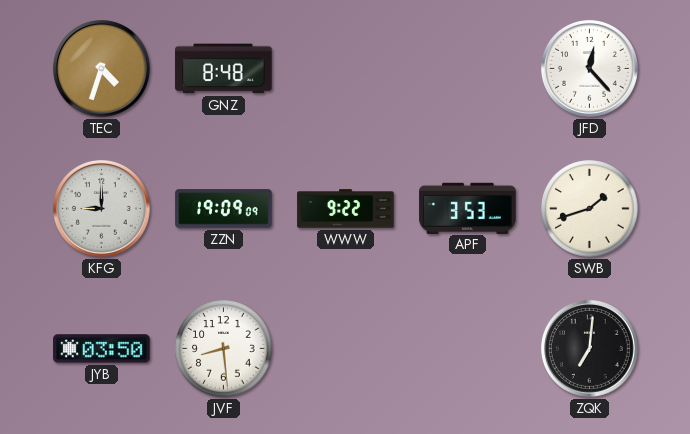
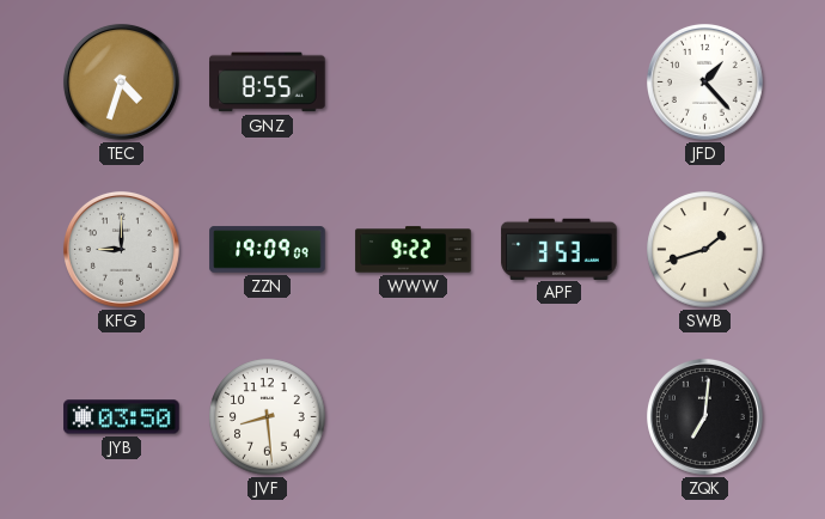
GNZ: 8:48 -> 8:55 (268, 83)
JFD: 12:23 -> 1:23 (704, 81)
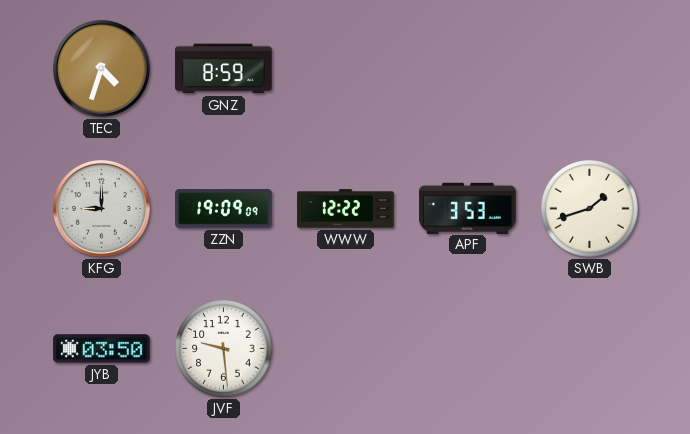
GNZ: 8:55 -> 8:59 (224, 69)
JFD: 1:23 -> none (704, 81)
WWW: 9:22 -> 12:22 (346, 209)
JVF: 8:29 -> 9:29 (224, 349)
ZQK: 7:01 -> none (704, 416)
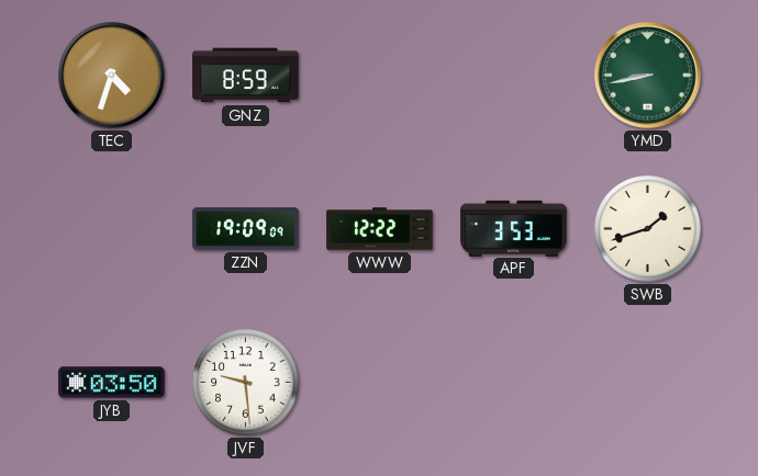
YMD: none -> 8:43 (647, 75)
KFG: 9:00 -> none (101, 208)
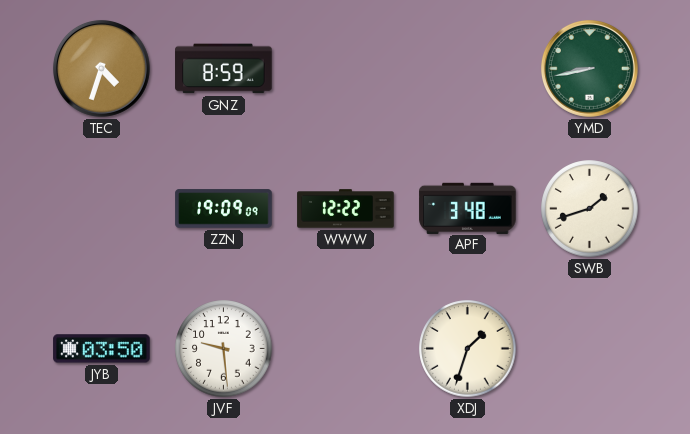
APF: 3:53 -> 3:48 (468, 208)
XDJ: none -> 1:33 (468, 349)
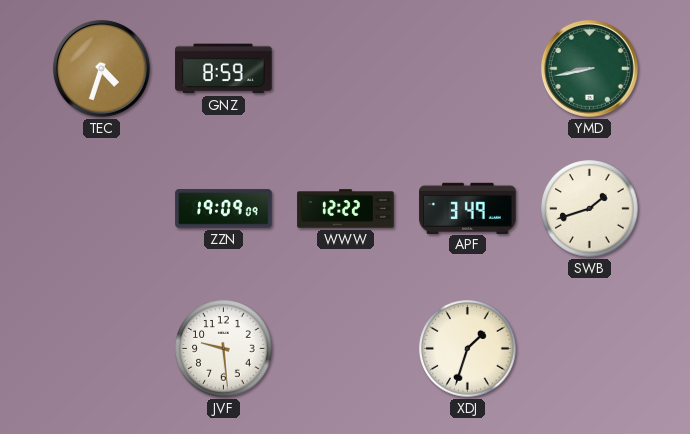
APF: 3:48 -> 3:49 (468, 208)
JYB: 03:50 -> none (102, 349)
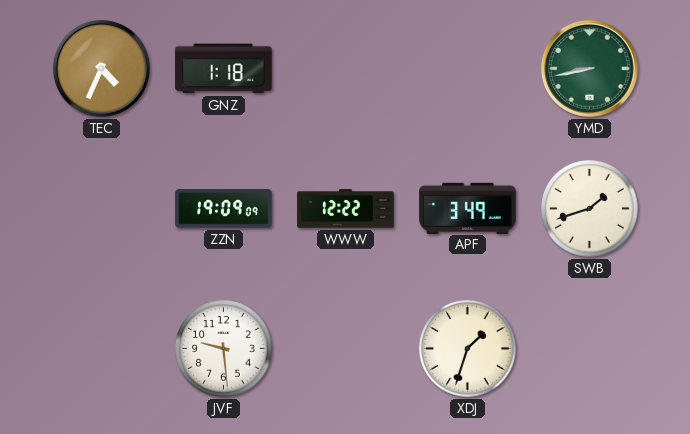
TEC: 4:33 -> 4:34 (101, 68)
GNZ: 8:59 -> 1:18 (224, 69)
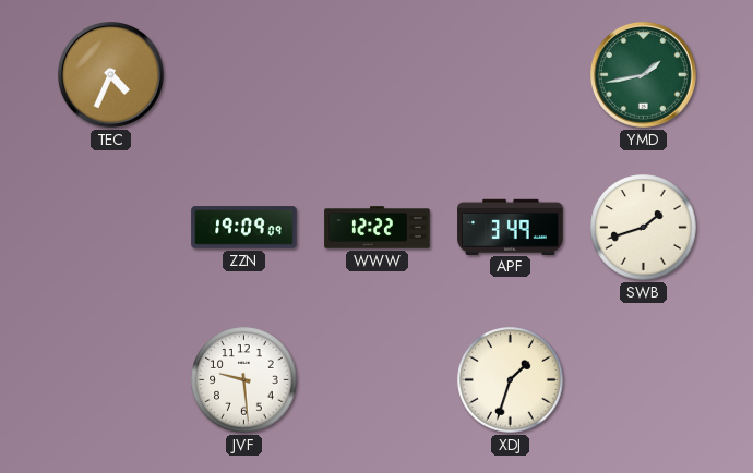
GNZ: 1:18 -> none (224, 69)
YMD: 8:43 -> 1:43 (643, 74)
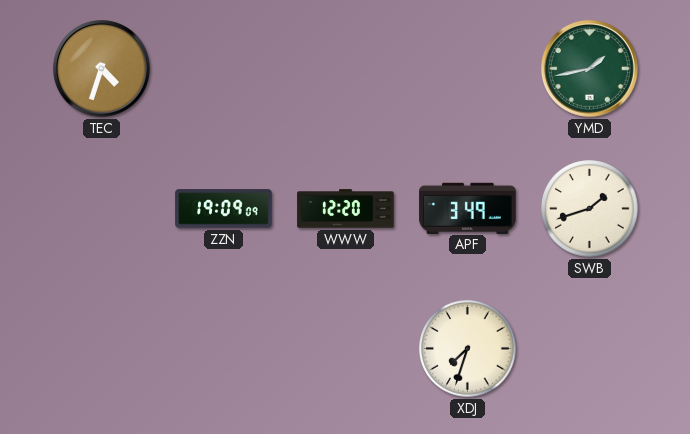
TEC: 4:34 -> 4:33 (101, 68)
WWW: 12:22 -> 12:20 (346, 209)
JVF: 9:29 -> none (244, 380)
XDJ: 1:33 -> 7:33 (468, 349)
